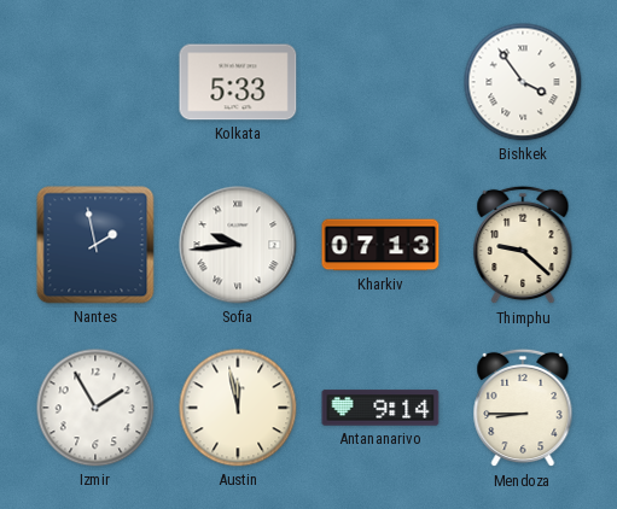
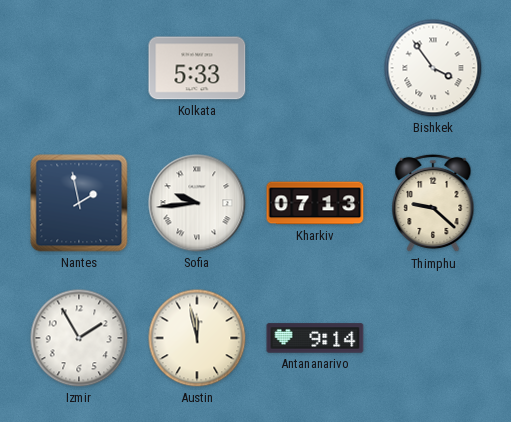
Mendoza: 8:45 -> none (523, 408)
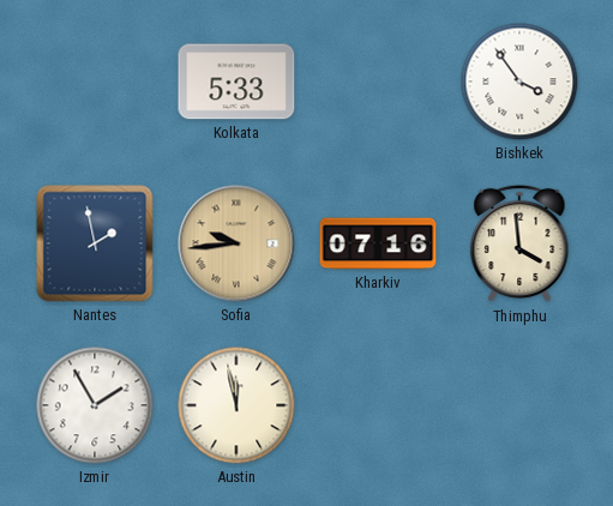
Sofia dial: white -> champagne (236, 243)
Kharkiv: 07:13 -> 07:16 (378, 243)
Thimphu: 9:22 -> 3:59 (519, 243)
Antananarivo: 9:14 -> none (315, 338)
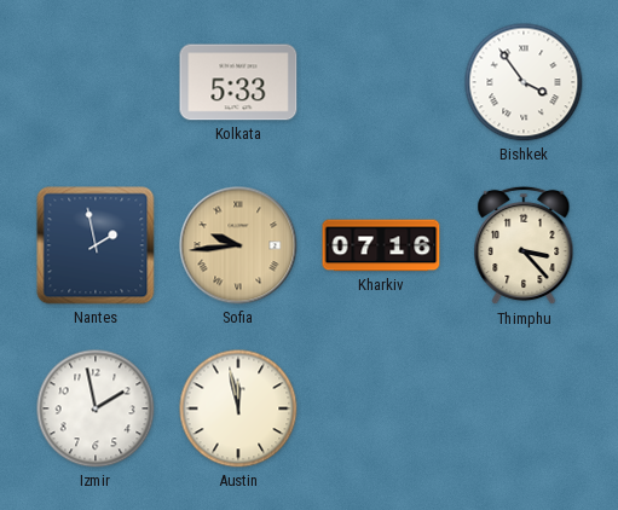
Thimphu: 3:59 -> 3:23 (524, 245)
Izmir: 1:55 -> 1:58 (96, 408)
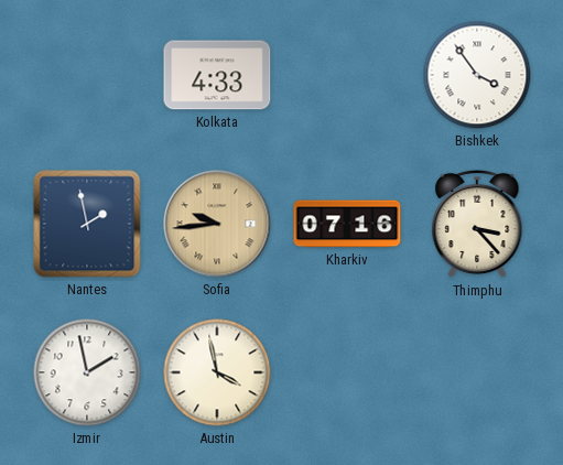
Kolkata: 5:33 -> 4:33 (217, 75)
Austin: 11:58 -> 3:58 (217, 372)
